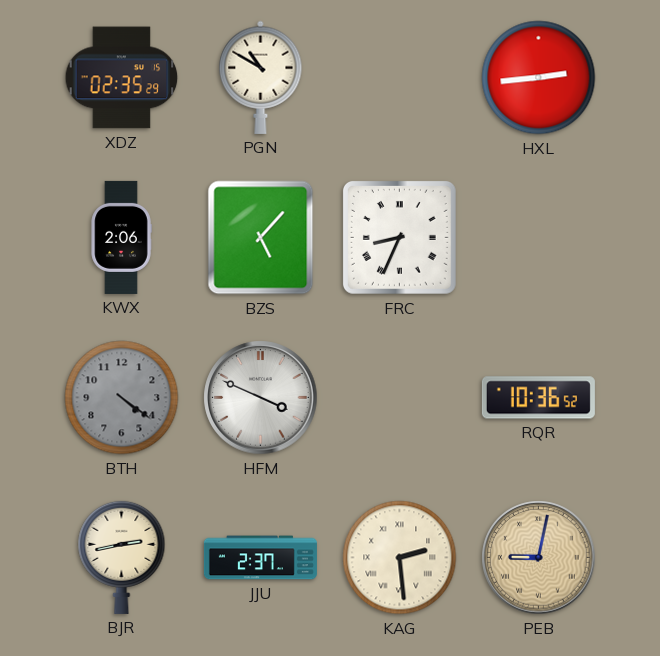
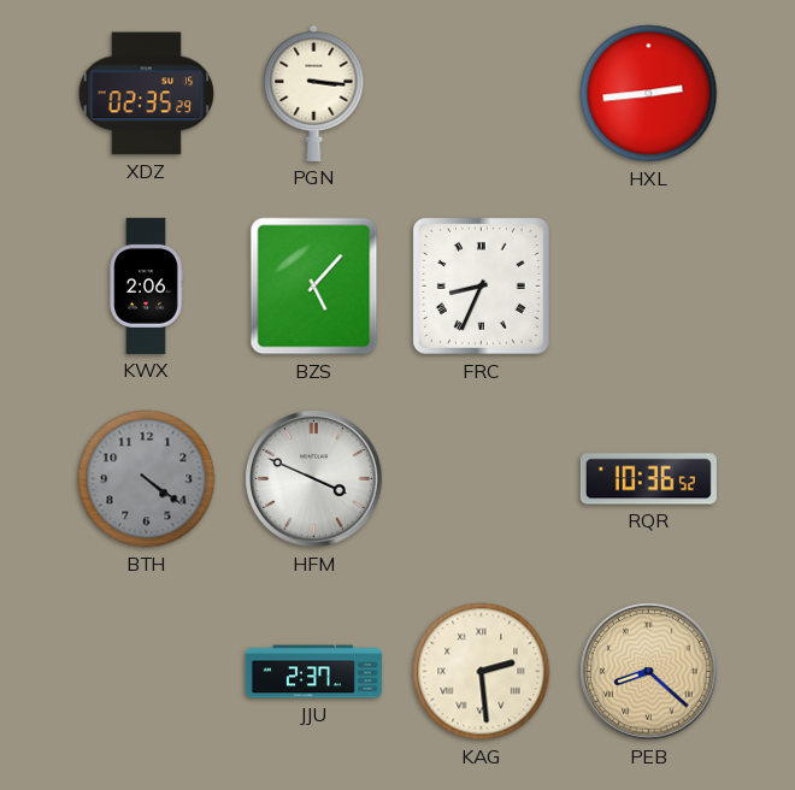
PGN: 10:50 -> 3:16 (314, 93)
BJR: 2:43 -> none (122, 557)
PEB: 9:02 -> 8:22 (649, 672)
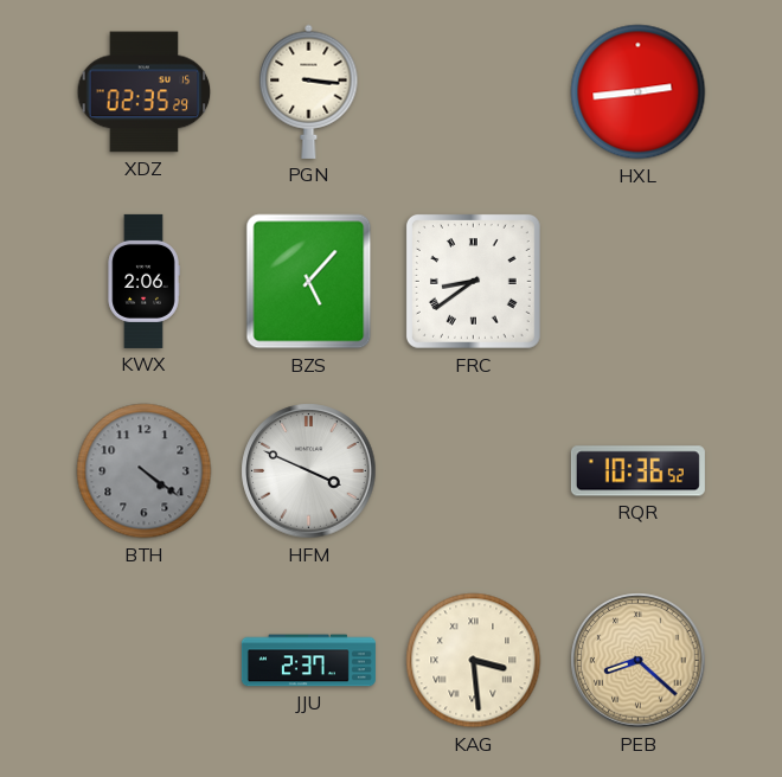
FRC: 8:34 -> 8:39 (473, 281)
KAG: 2:29 -> 3:29 (474, 661)
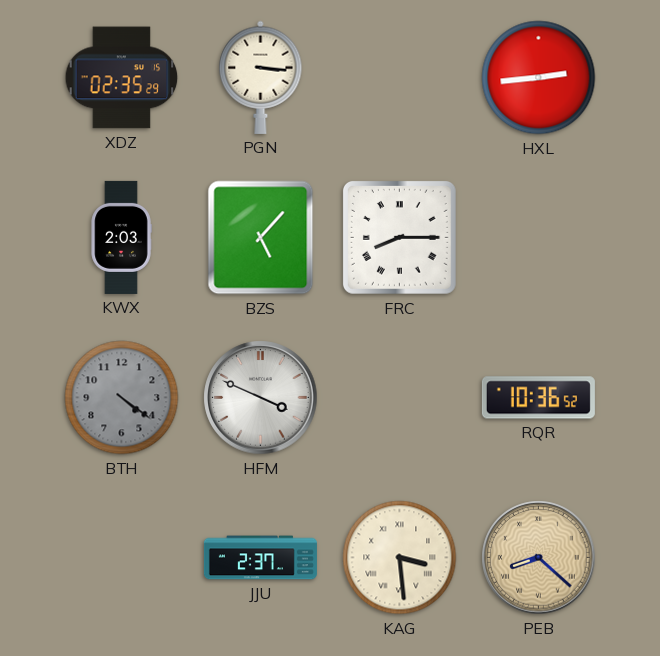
KWX: 2:06 -> 2:03 (121, 237)
FRC: 8:39 -> 8:15 (399, 237)
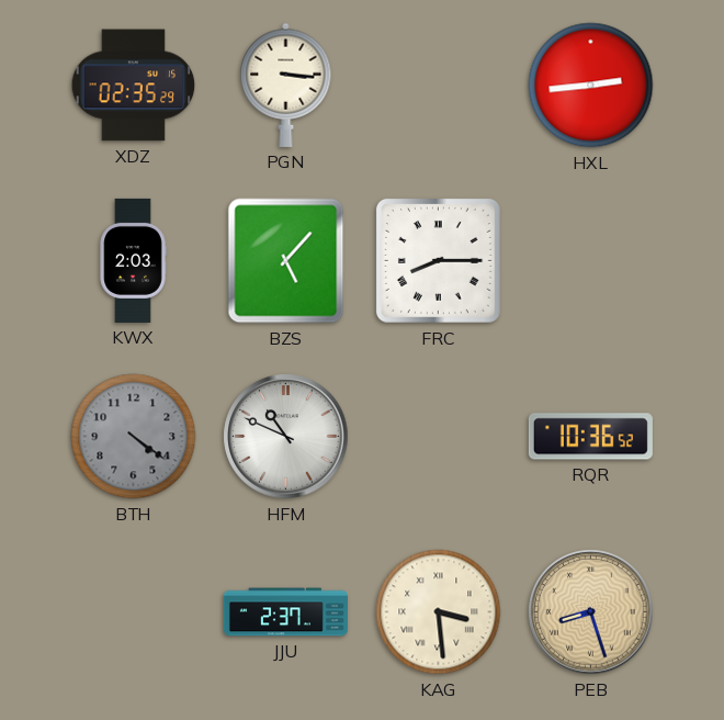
HFM: 3:49 -> 10:49 (286, 437)
PEB: 8:22 -> 8:27 (591, 612)
